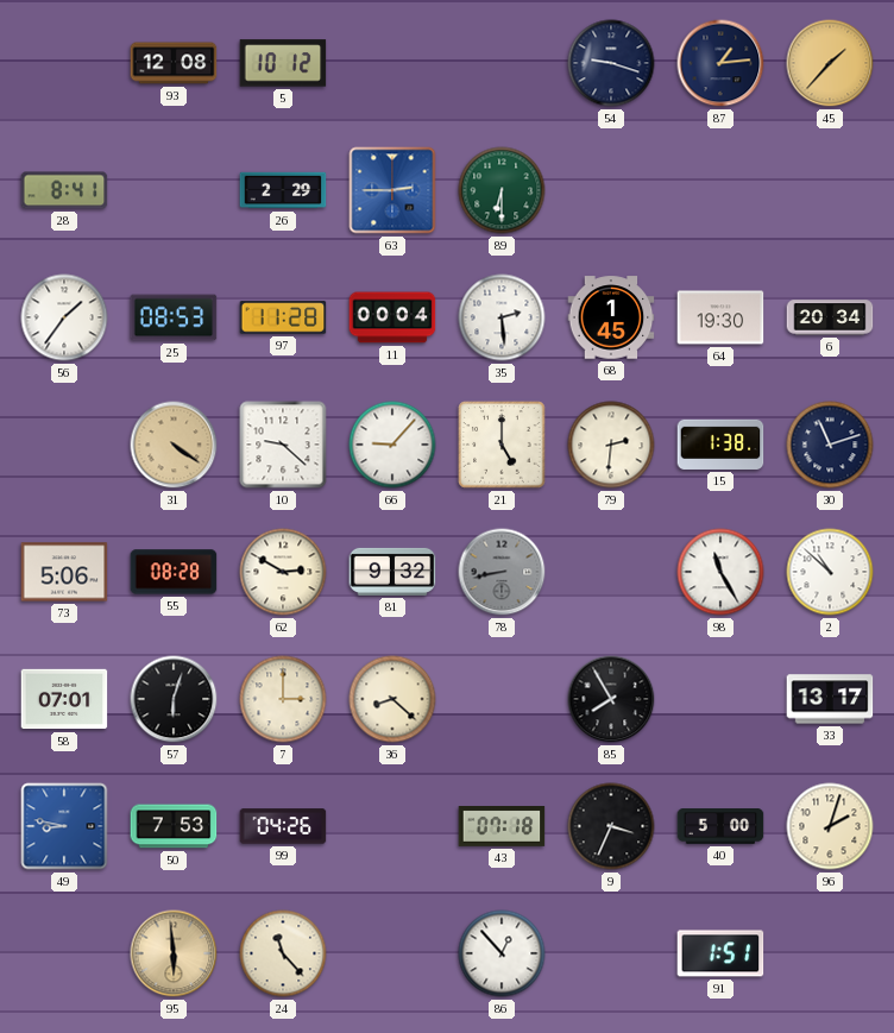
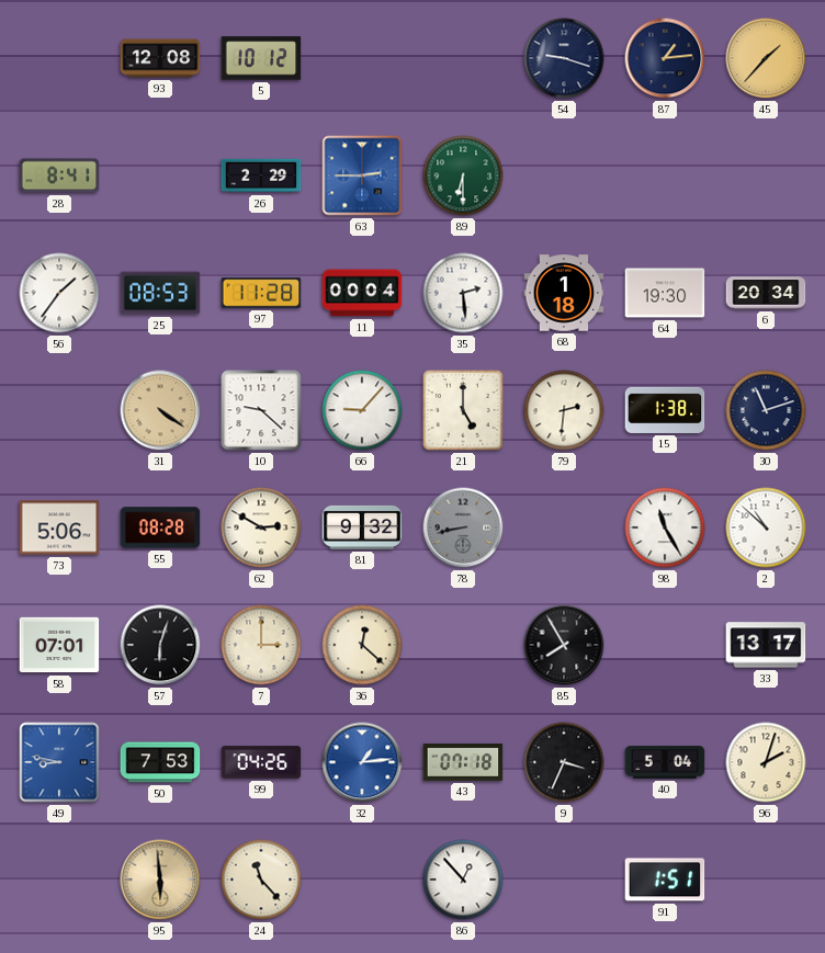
68: 1:45 -> 1:18 (564, 293)
36: 8:22 -> 12:22 (362, 645)
32: none -> 1:14 (362, 762)
40: 5:00 -> 5:04 (665, 762)
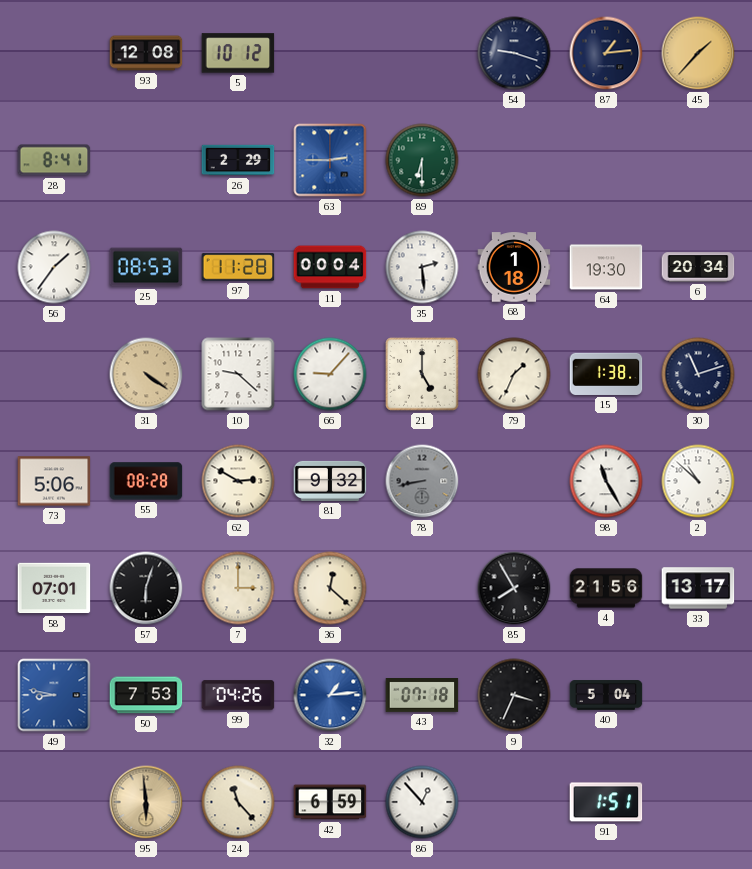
79: 2:31 -> 1:34 (514, 374)
4: none -> 21:56 (606, 588)
96: 2:03 -> none (766, 762)
42: none -> 6:59 (330, 802)
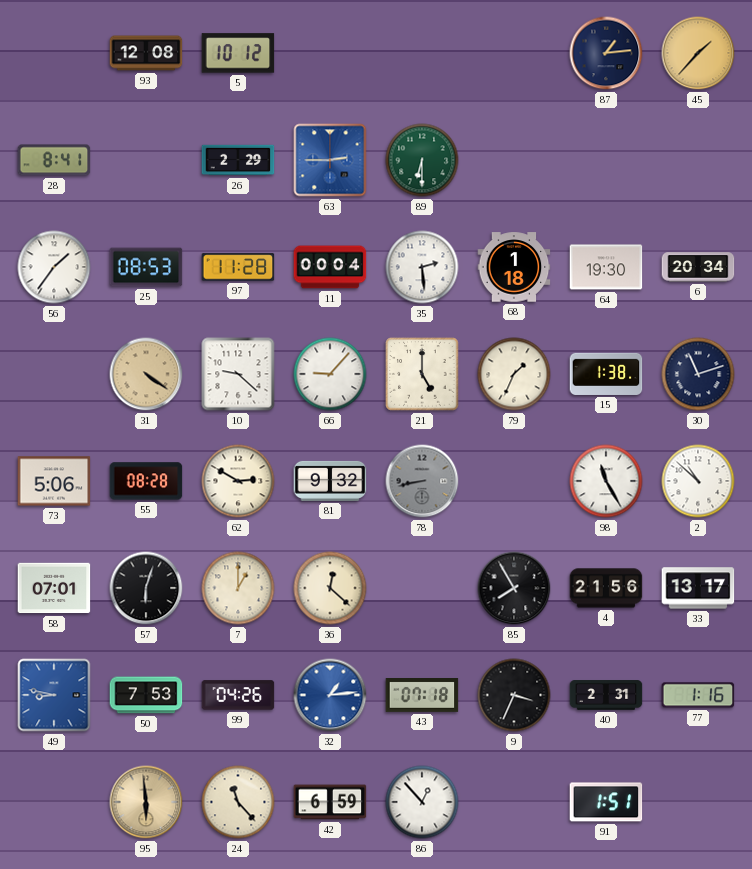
54: 9:18 -> none (514, 53)
7: 3:00 -> 1:00 (238, 588)
40: 5:04 -> 2:31 (606, 695)
77: none -> 1:16 (698, 695)
